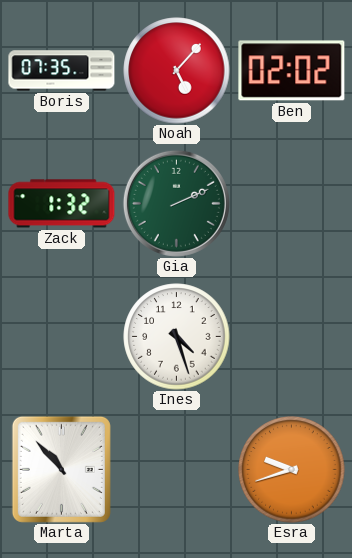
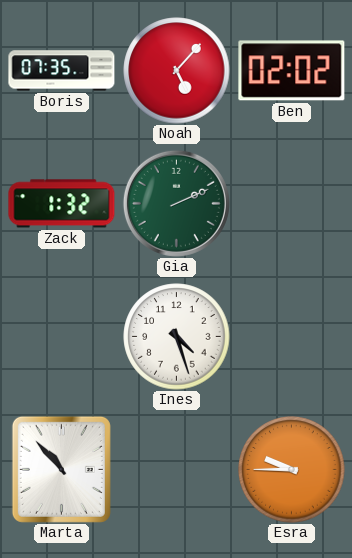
Esra: 9:42 -> 9:45 (292, 470)
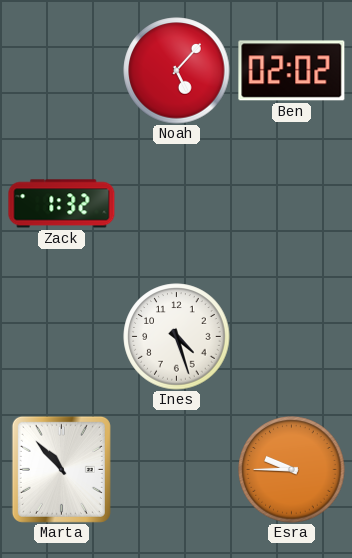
Boris: 07:35 -> none (62, 71)
Gia: 2:11 -> none (176, 203)
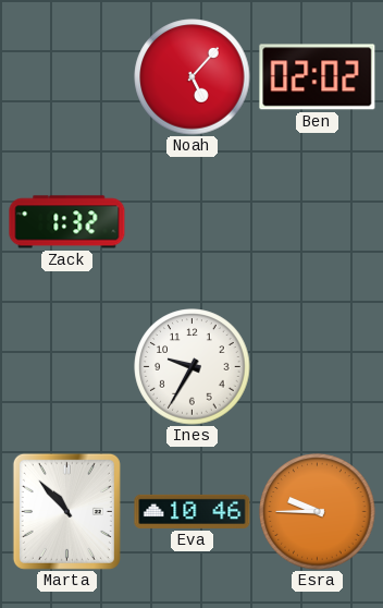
Ines: 4:27 -> 9:35 (193, 367)
Eva: none -> 10:46 (193, 511)
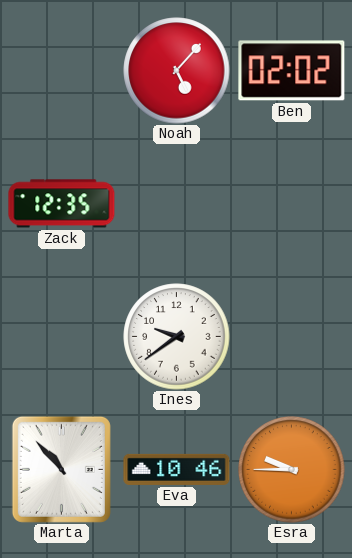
Zack: 1:32 -> 12:35 (62, 204)
Ines: 9:35 -> 9:39 (177, 337)
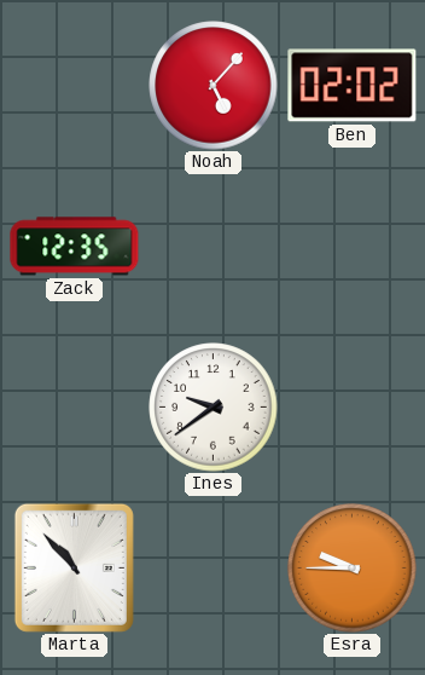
Eva: 10:46 -> none (177, 469)
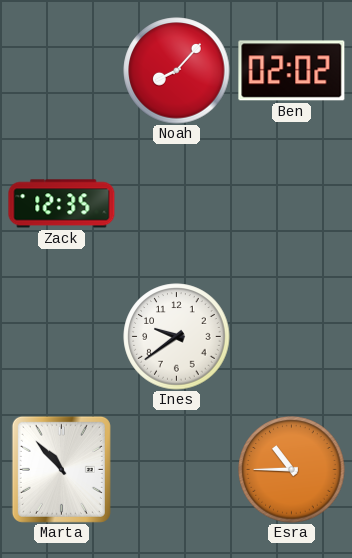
Noah: 5:07 -> 8:07 (177, 71)
Esra: 9:45 -> 10:45 (292, 470)
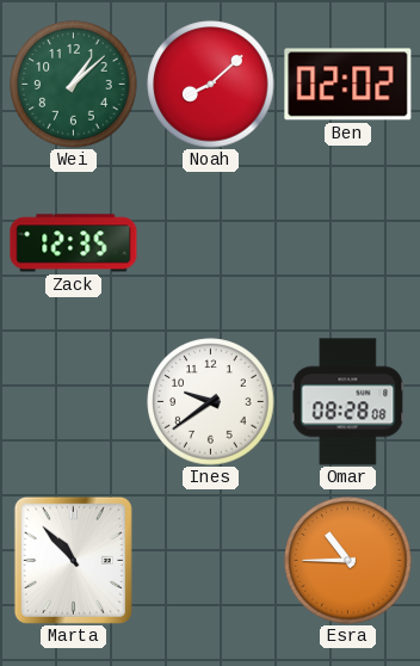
Wei: none -> 1:08 (74, 85)
Noah: 8:07 -> 8:08 (211, 85)
Omar: none -> 08:28 (348, 402)
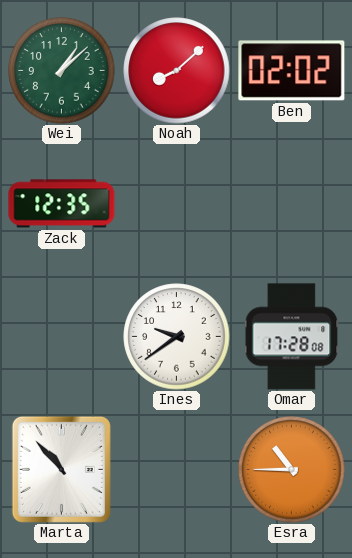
Omar: 08:28 -> 17:28 (292, 337)
